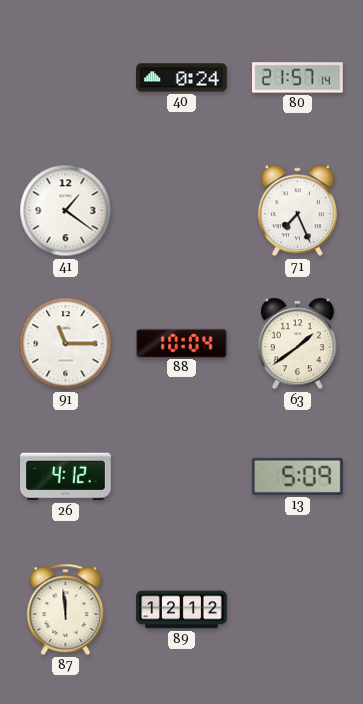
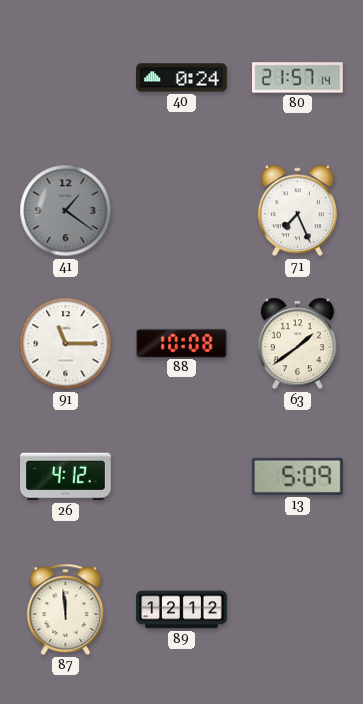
41 dial: white -> grey (66, 211)
88: 10:04 -> 10:08 (182, 343)
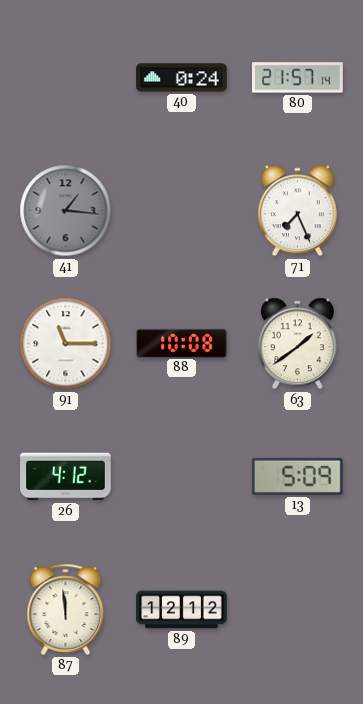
41: 1:21 -> 1:16 (66, 211)
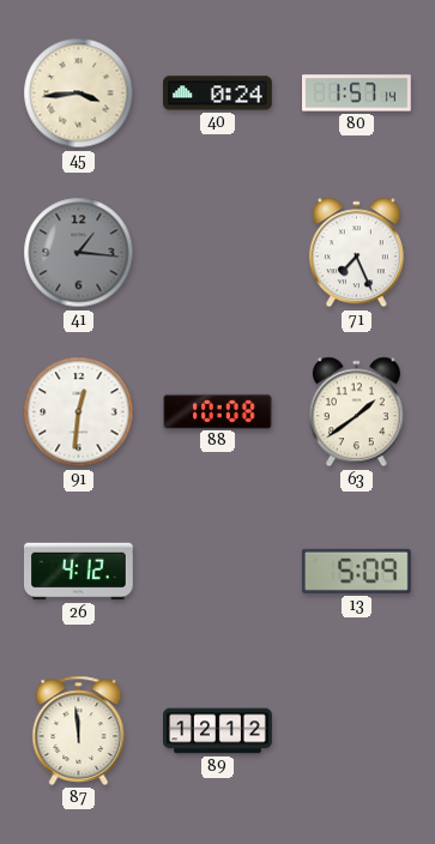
45: none -> 3:44 (79, 94)
80: 21:57 -> 1:57 (357, 94)
91: 11:15 -> 12:31 (79, 412)
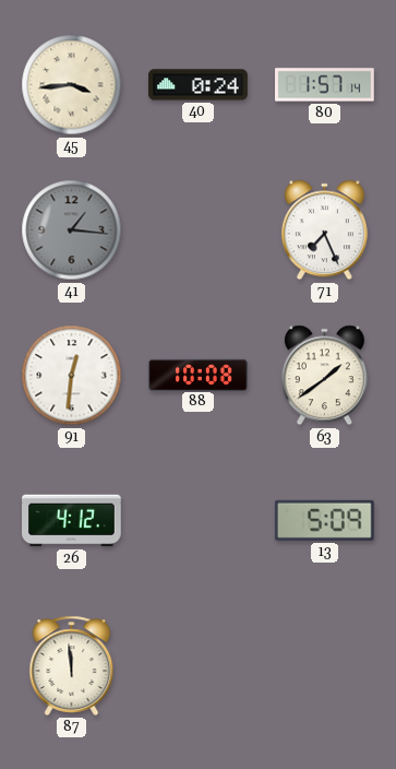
89: 12:12 -> none (218, 731)
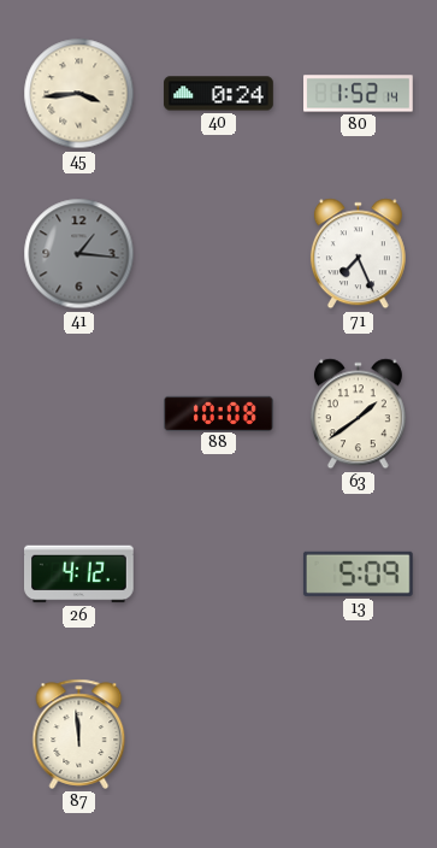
80: 1:57 -> 1:52 (359, 94)
91: 12:31 -> none (72, 376)
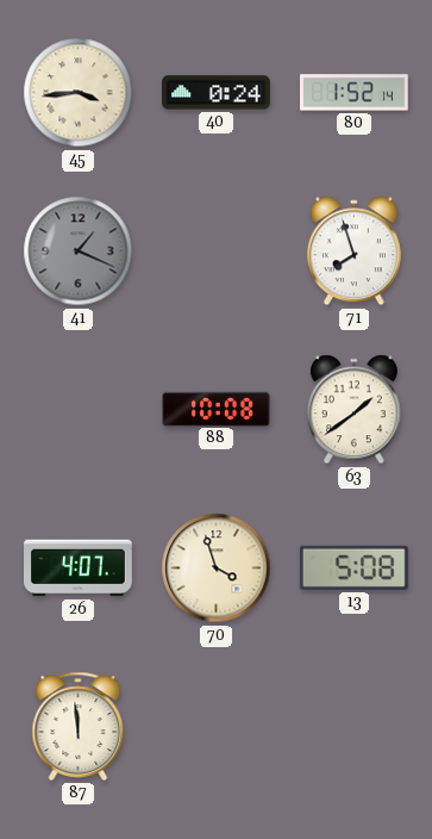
41: 1:16 -> 1:19 (79, 251)
71: 7:26 -> 7:57 (353, 251)
26: 4:12 -> 4:07 (79, 568)
70: none -> 3:57 (217, 568)
13: 5:09 -> 5:08 (353, 567)
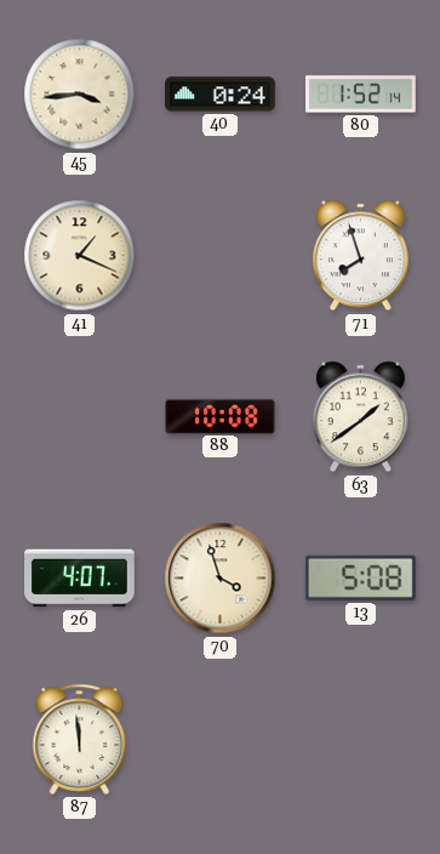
41 dial: grey -> cream (80, 256)
